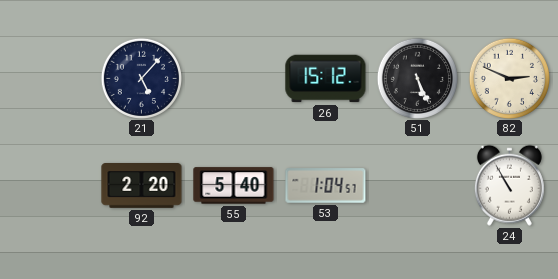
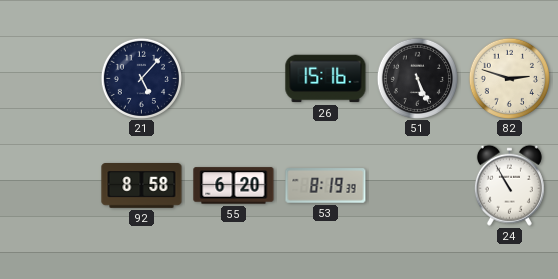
26: 15:12 -> 15:16 (326, 79)
82: 2:49 -> 2:48 (509, 78)
92: 2:20 -> 8:58 (142, 186)
55: 5:40 -> 6:20 (234, 186)
53: 1:04 -> 8:19 (326, 186)
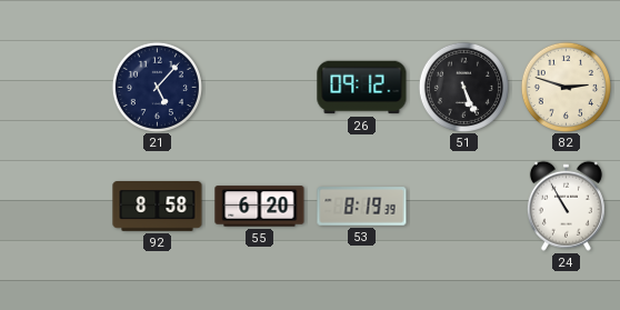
26: 15:16 -> 09:12 (362, 88)
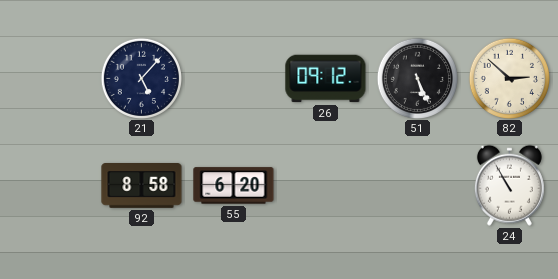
82: 2:48 -> 2:52 (509, 78)
53: 8:19 -> none (362, 207)
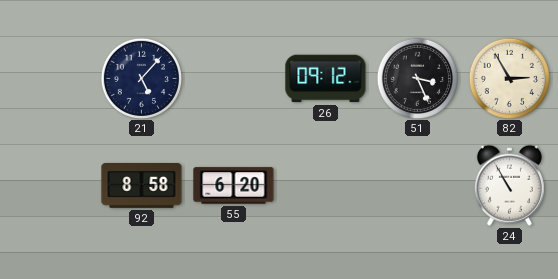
51: 5:26 -> 3:26 (417, 78)
82: 2:52 -> 2:55 (509, 78)
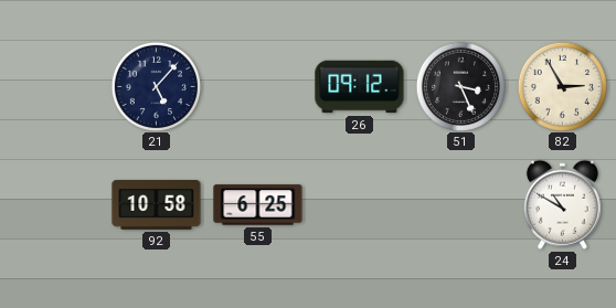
92: 8:58 -> 10:58 (157, 205)
55: 6:20 -> 6:25 (258, 205)
24: 10:55 -> 10:50 (562, 204)
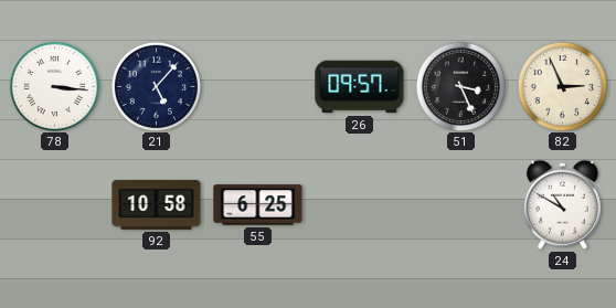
78: none -> 3:16 (54, 86)
26: 09:12 -> 09:57 (360, 87)
82: 2:55 -> 2:56 (562, 86)
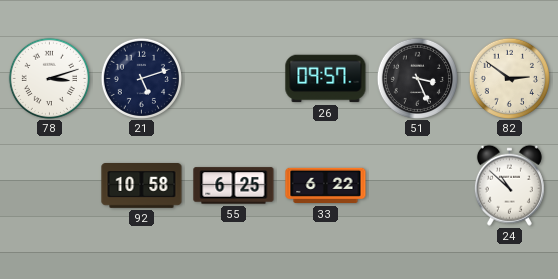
78: 3:16 -> 3:12 (49, 78)
21: 5:07 -> 5:12 (141, 78)
82: 2:56 -> 2:51 (509, 78)
33: none -> 6:22 (326, 186)
24: 10:50 -> 10:52 (509, 185)
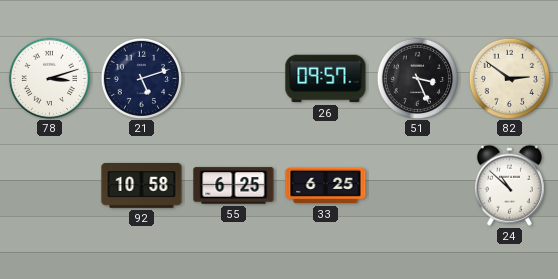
33: 6:22 -> 6:25 (326, 186)
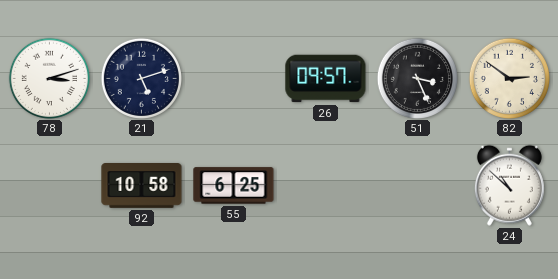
33: 6:25 -> none (326, 186)
